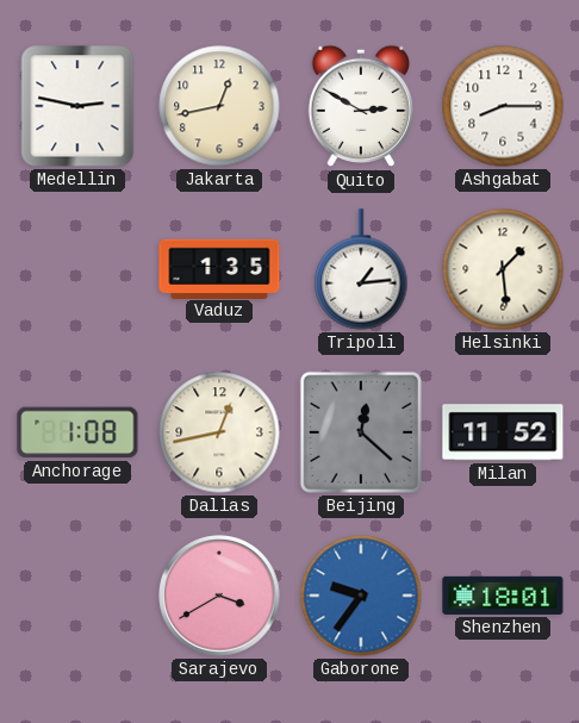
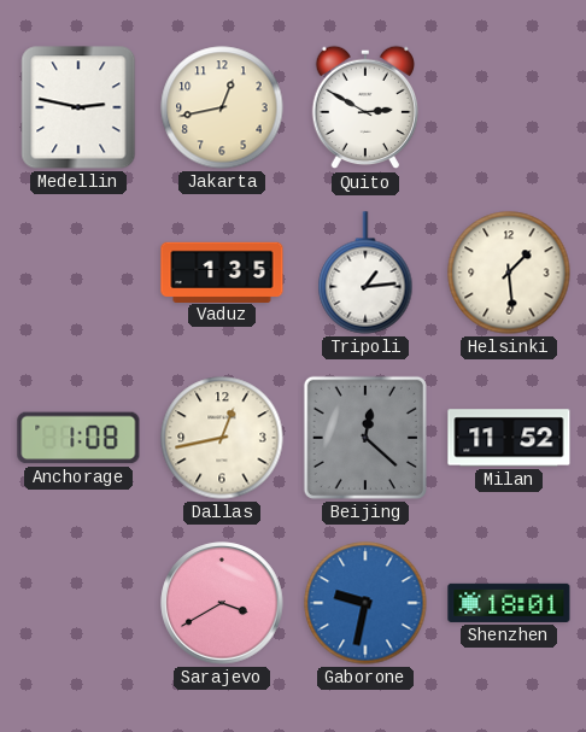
Ashgabat: 8:15 -> none (503, 106)
Gaborone: 9:36 -> 9:32 (365, 603)
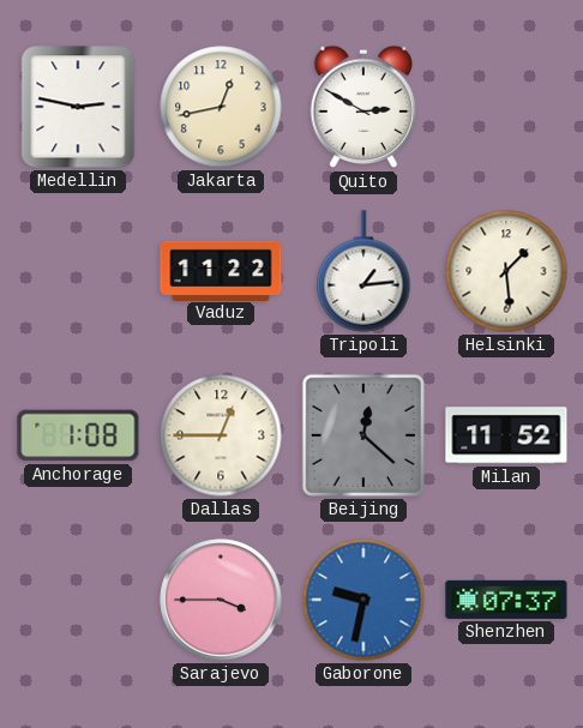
Vaduz: 1:35 -> 11:22 (221, 270)
Dallas: 12:43 -> 12:45 (221, 435)
Sarajevo: 3:40 -> 3:45 (221, 600)
Shenzhen: 18:01 -> 07:37 (506, 600)
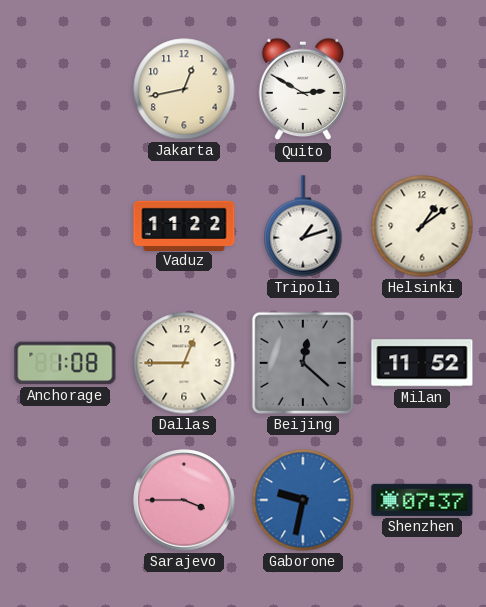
Medellin: 2:47 -> none (78, 107)
Tripoli: 1:14 -> 1:12 (303, 226)
Helsinki: 1:29 -> 1:09 (422, 226)
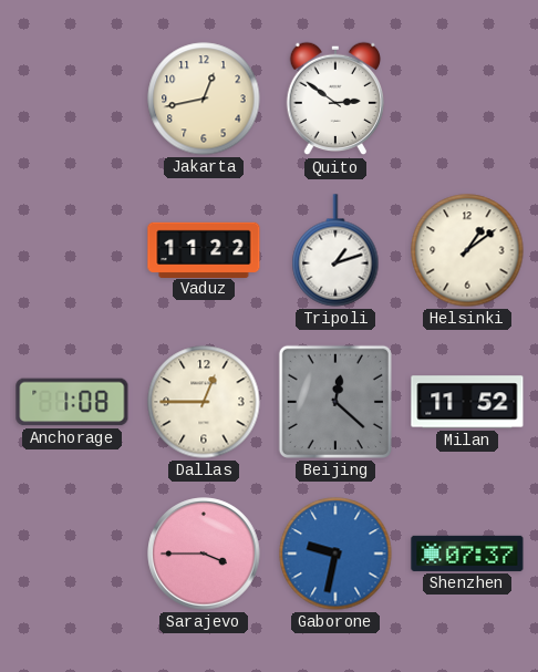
Quito: 2:50 -> 2:51 (334, 99)
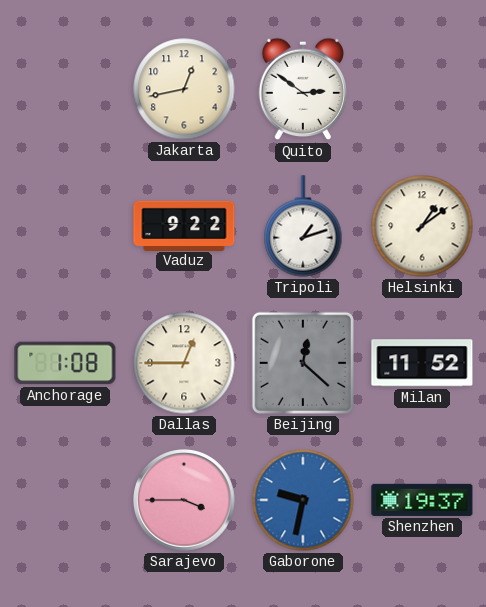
Vaduz: 11:22 -> 9:22 (184, 225)
Shenzhen: 07:37 -> 19:37 (422, 500)
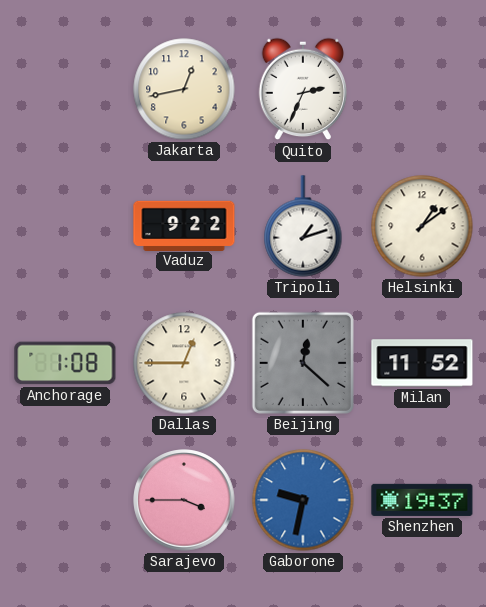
Quito: 2:51 -> 2:34 (302, 89)
